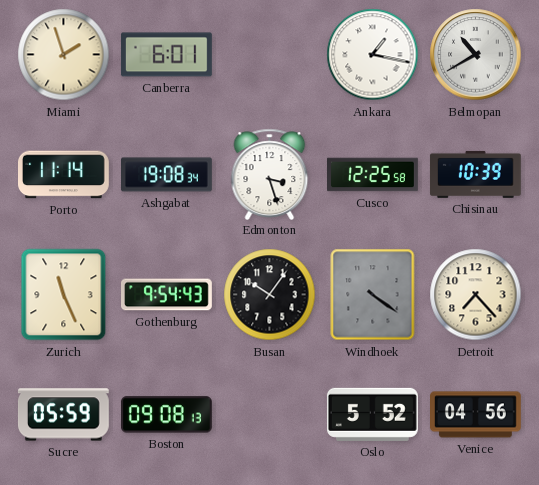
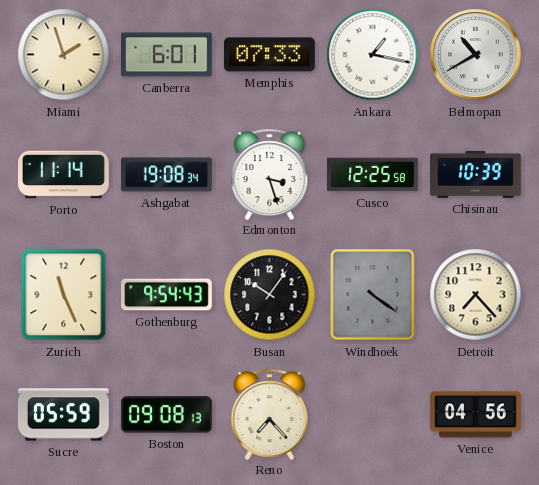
Memphis: none -> 07:33 (269, 55)
Reno: none -> 7:23 (270, 414)
Oslo: 5:52 -> none (372, 414)
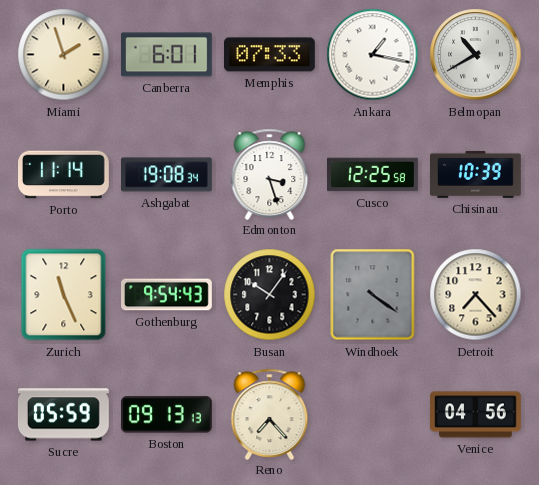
Boston: 09:08 -> 09:13 (166, 415)
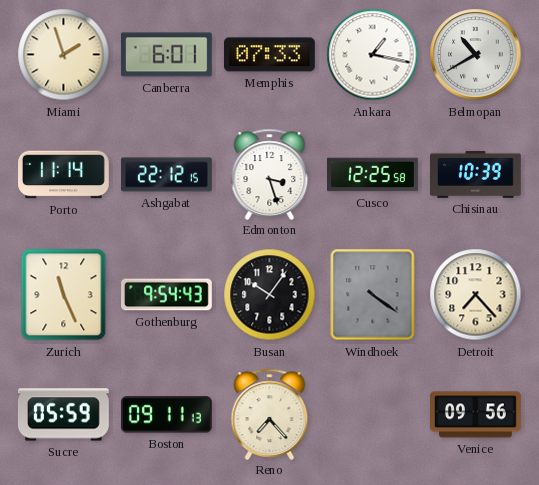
Ashgabat: 19:08 -> 22:12 (167, 175)
Boston: 09:13 -> 09:11 (166, 415)
Venice: 04:56 -> 09:56 (476, 415)
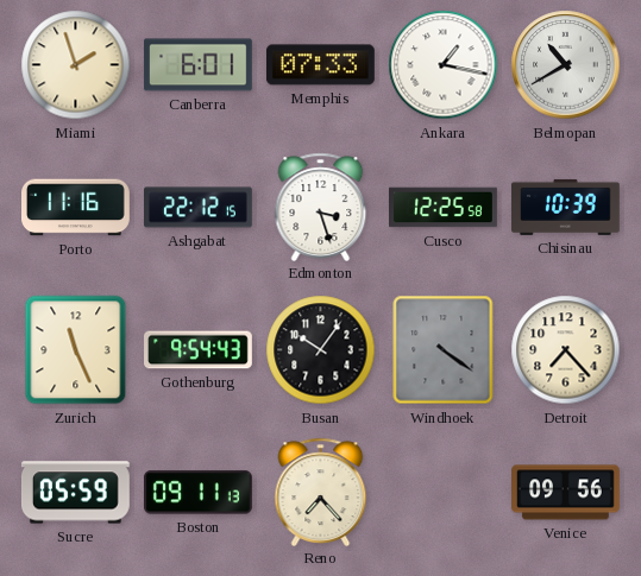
Porto: 11:14 -> 11:16 (76, 208)
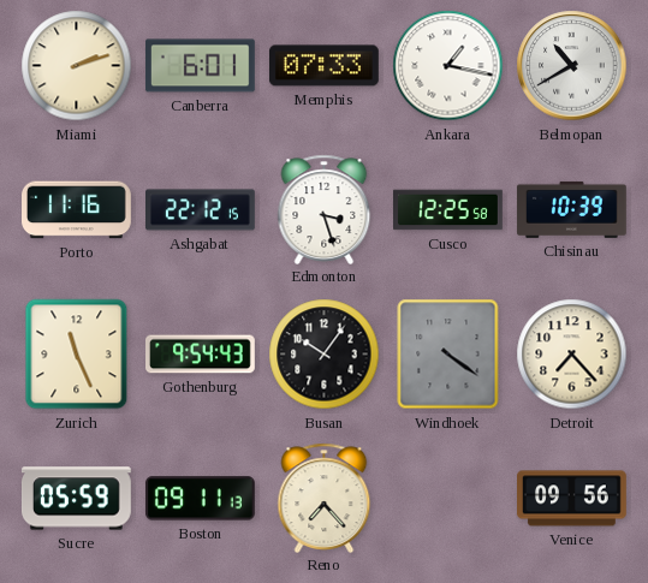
Miami: 1:57 -> 2:12 (77, 66)
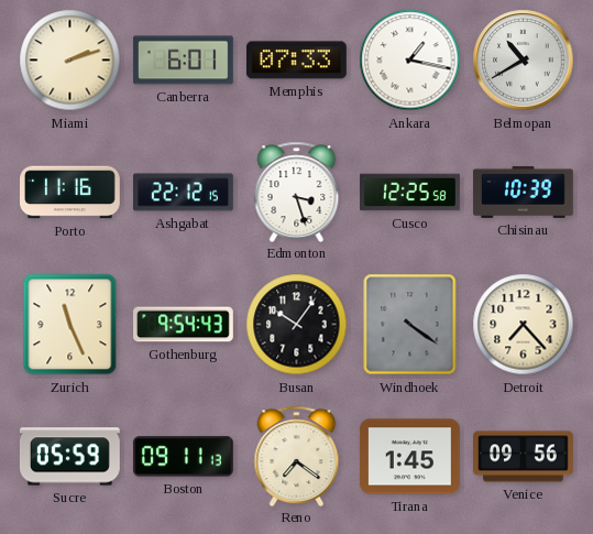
Reno: 7:23 -> 7:21 (297, 456)
Tirana: none -> 1:45 (409, 457)
